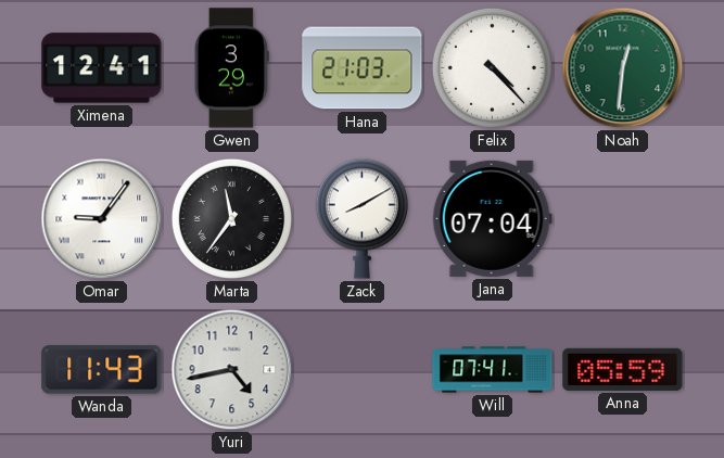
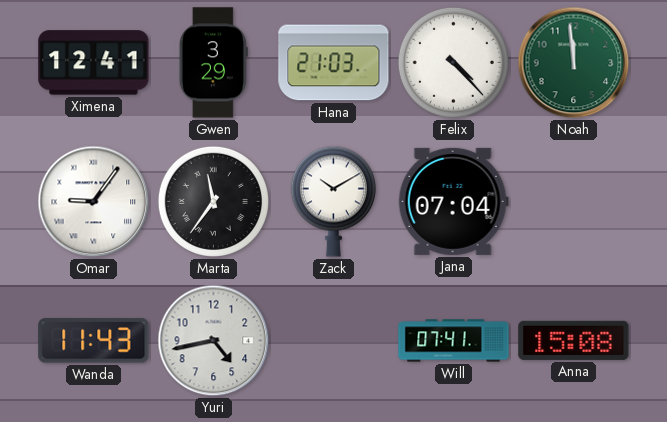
Noah: 12:31 -> 11:59 (574, 63)
Zack: 8:10 -> 10:10 (333, 201)
Anna: 05:59 -> 15:08 (574, 340)
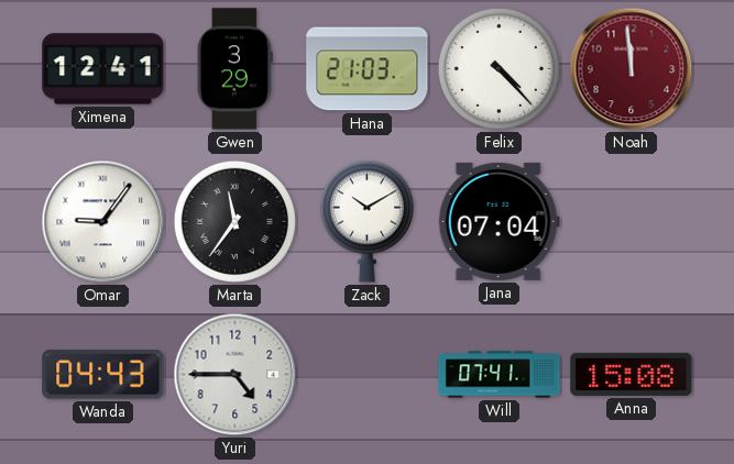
Noah dial: green -> burgundy (632, 69)
Wanda: 11:43 -> 04:43 (103, 375)
Yuri: 4:43 -> 4:45 (235, 375)
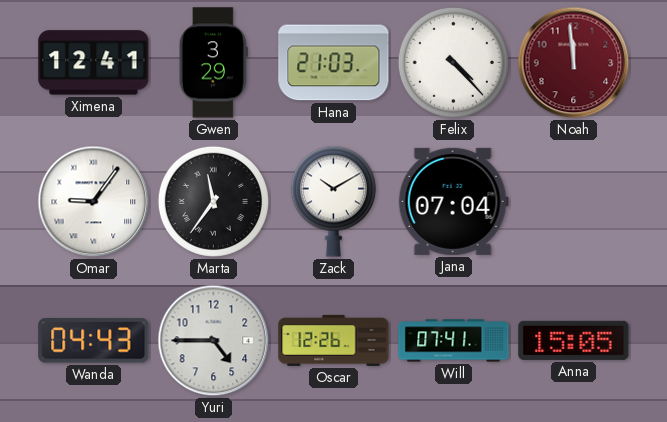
Oscar: none -> 12:26 (334, 340)
Anna: 15:08 -> 15:05 (574, 340)
